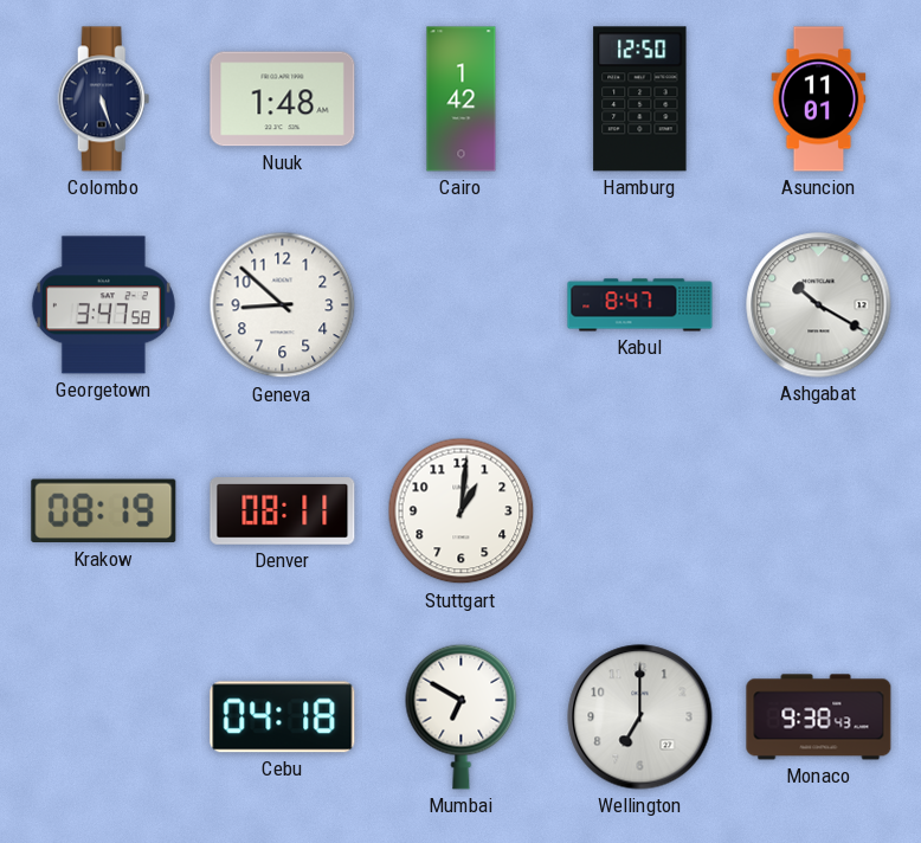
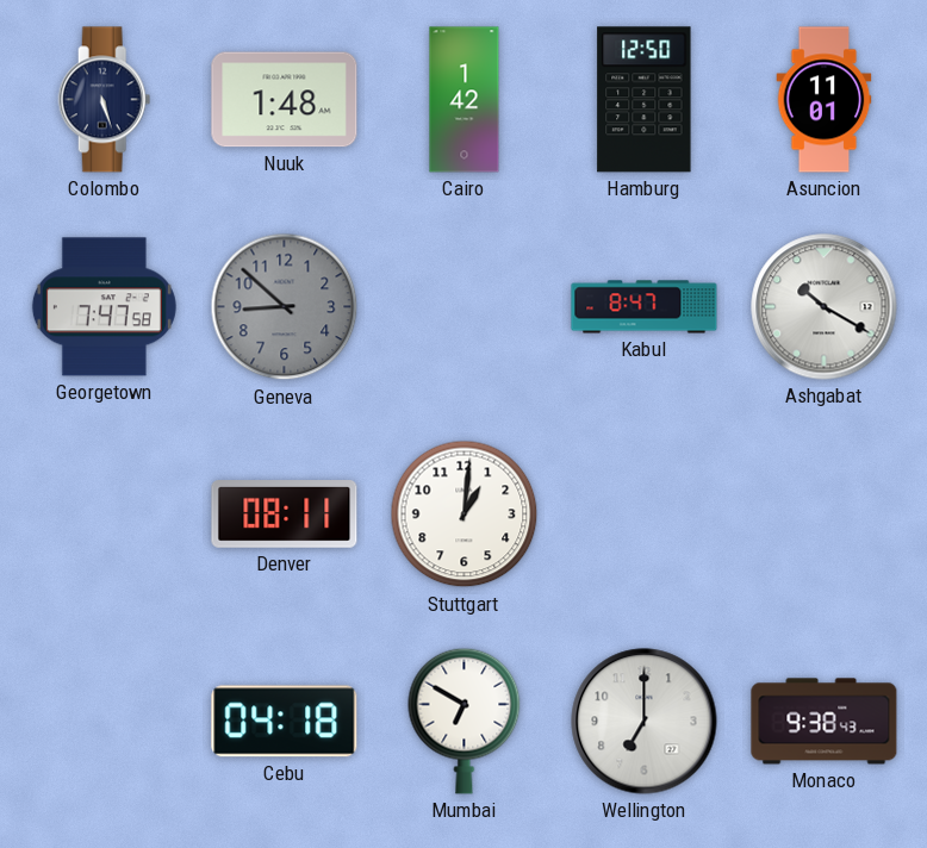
Georgetown: 3:47 -> 7:47 (104, 307)
Geneva dial: white -> grey (285, 307)
Krakow: 08:19 -> none (104, 511)
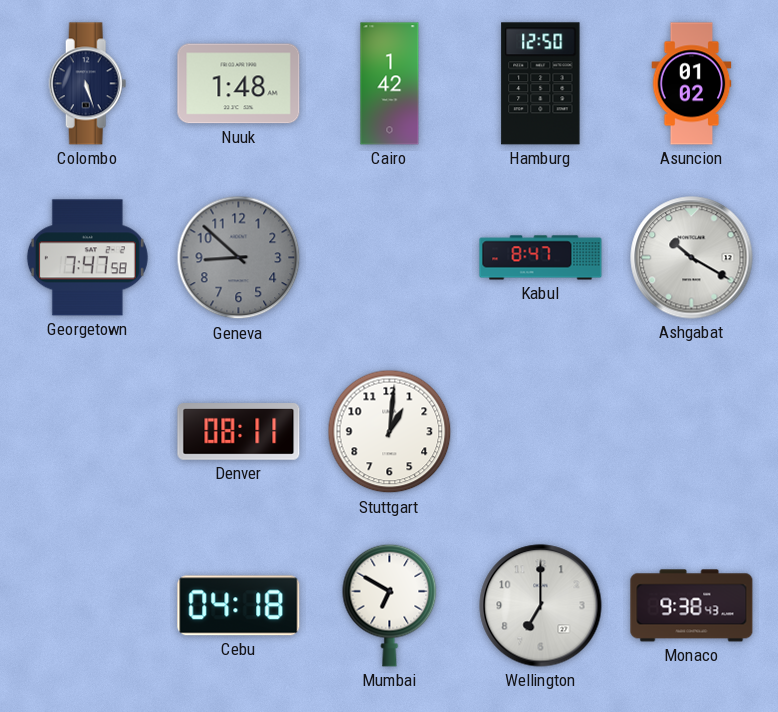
Asuncion: 11:01 -> 01:02 (692, 84)
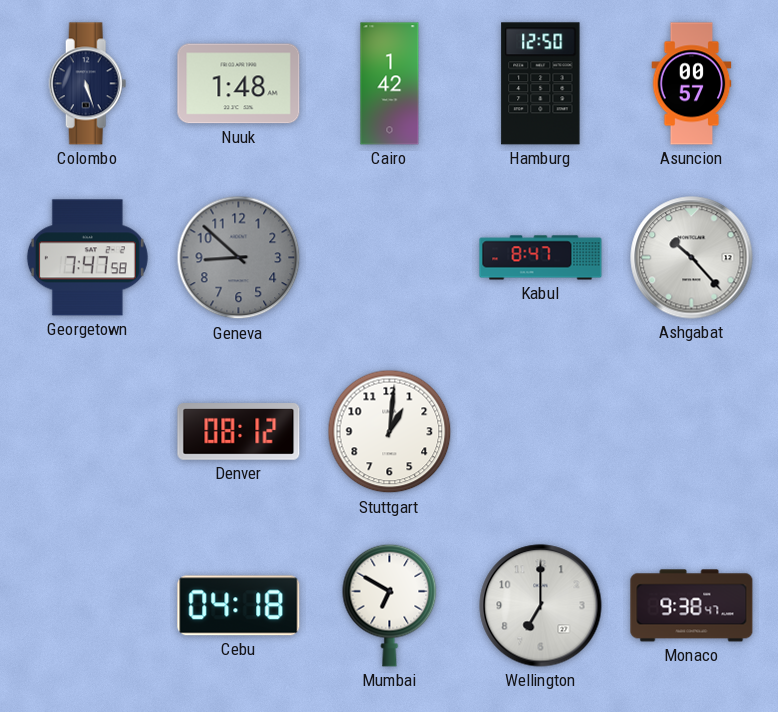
Asuncion: 01:02 -> 00:57 (692, 84)
Ashgabat: 10:20 -> 10:23 (692, 258)
Denver: 08:11 -> 08:12 (239, 432)
Monaco: 9:38:43 -> 9:38:47 (692, 606)
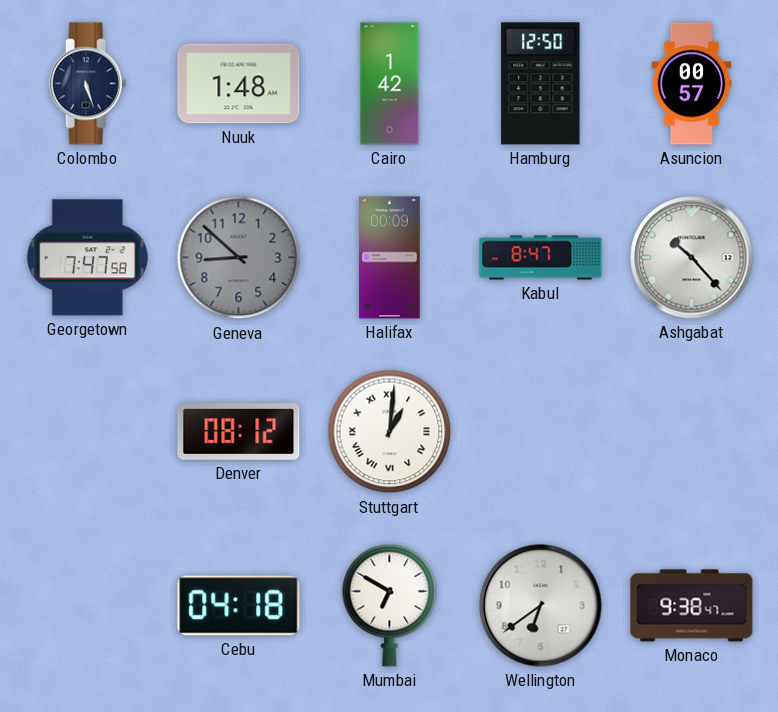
Halifax: none -> 00:09 (390, 258)
Stuttgart numerals: Arabic -> Roman (390, 432)
Wellington: 7:00 -> 6:39 (541, 606)
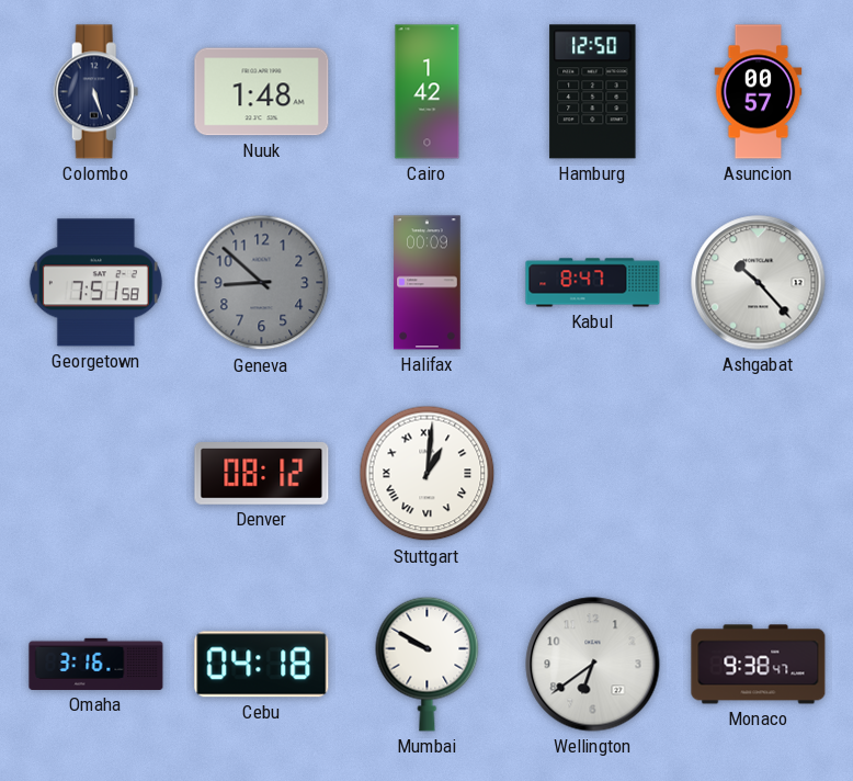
Georgetown: 7:47 -> 7:51 (95, 283)
Omaha: none -> 3:16 (96, 664)
Mumbai: 6:50 -> 9:50 (428, 664)
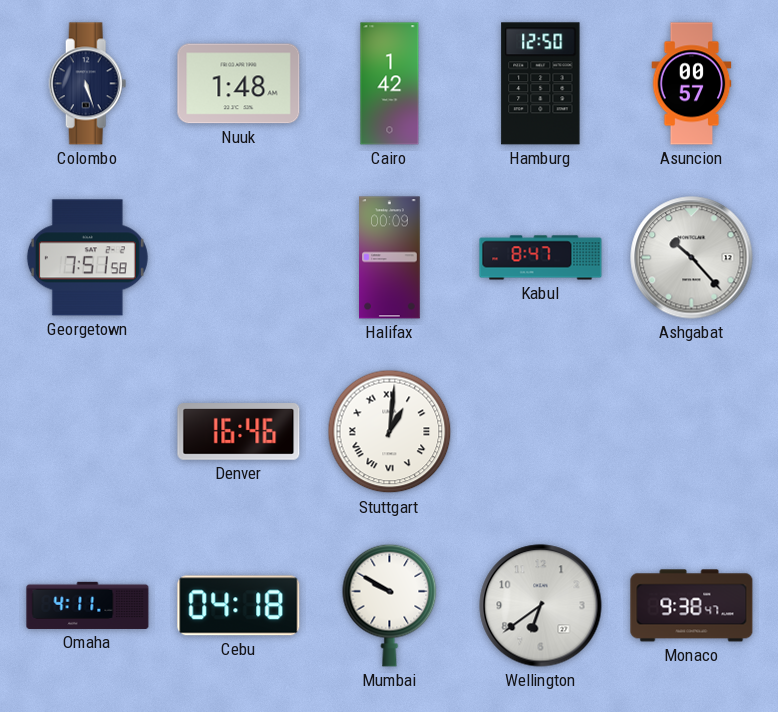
Geneva: 8:52 -> none (262, 283)
Denver: 08:12 -> 16:46 (239, 432)
Omaha: 3:16 -> 4:11 (88, 605)
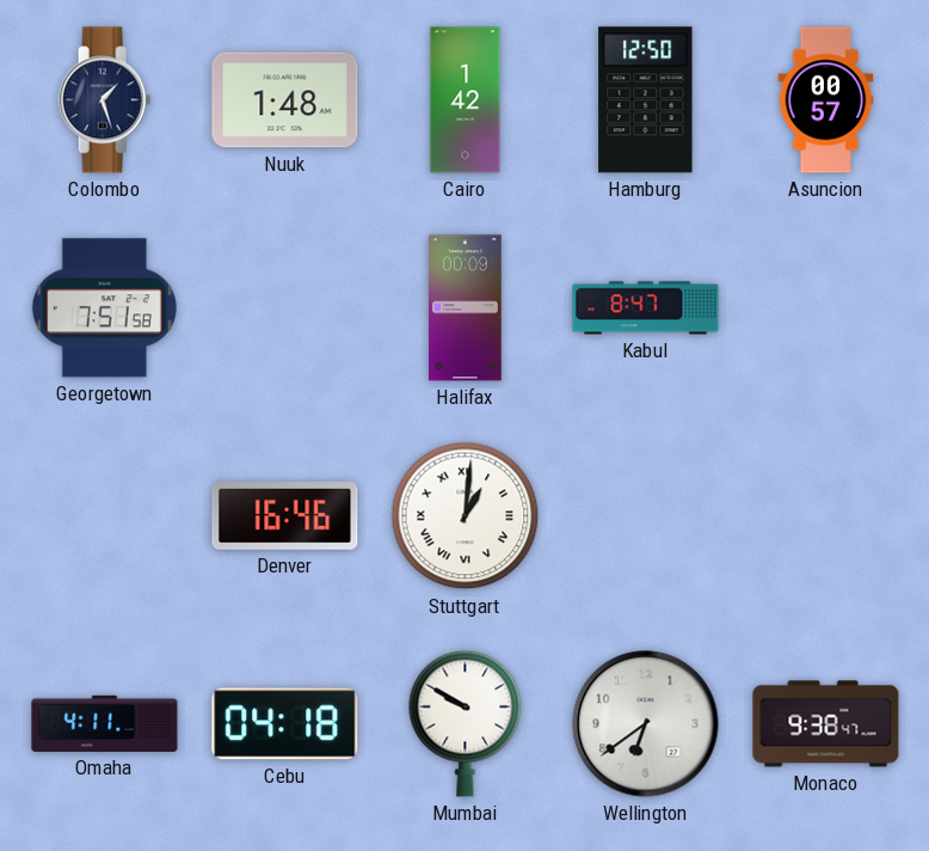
Colombo: 5:27 -> 1:27 (105, 100)
Ashgabat: 10:23 -> none (692, 258)
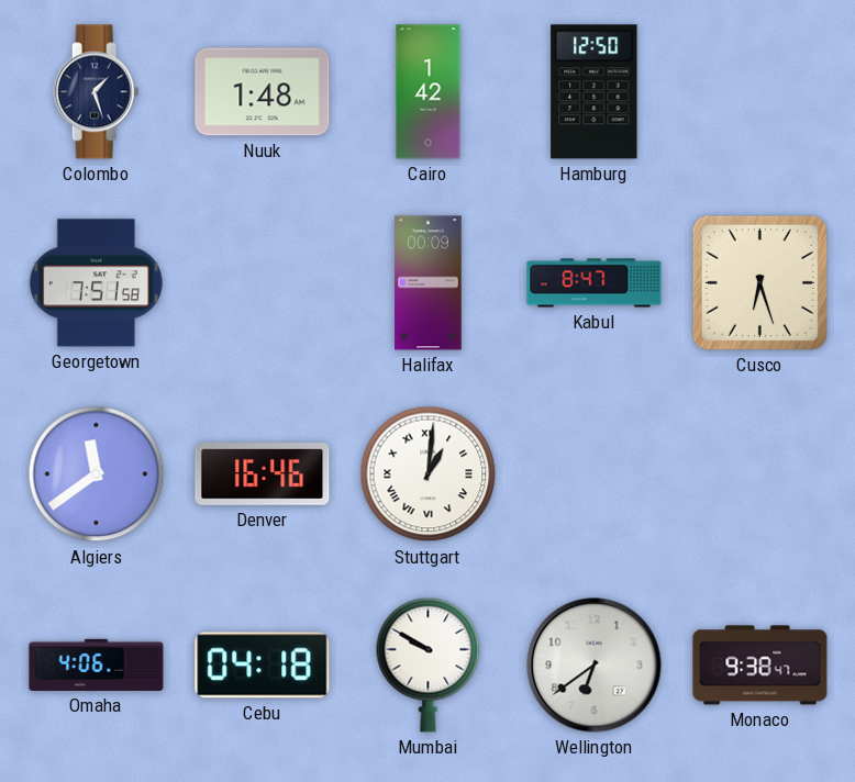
Asuncion: 00:57 -> none (826, 100)
Cusco: none -> 6:27 (759, 282)
Algiers: none -> 11:39 (97, 474)
Omaha: 4:11 -> 4:06 (97, 664)
